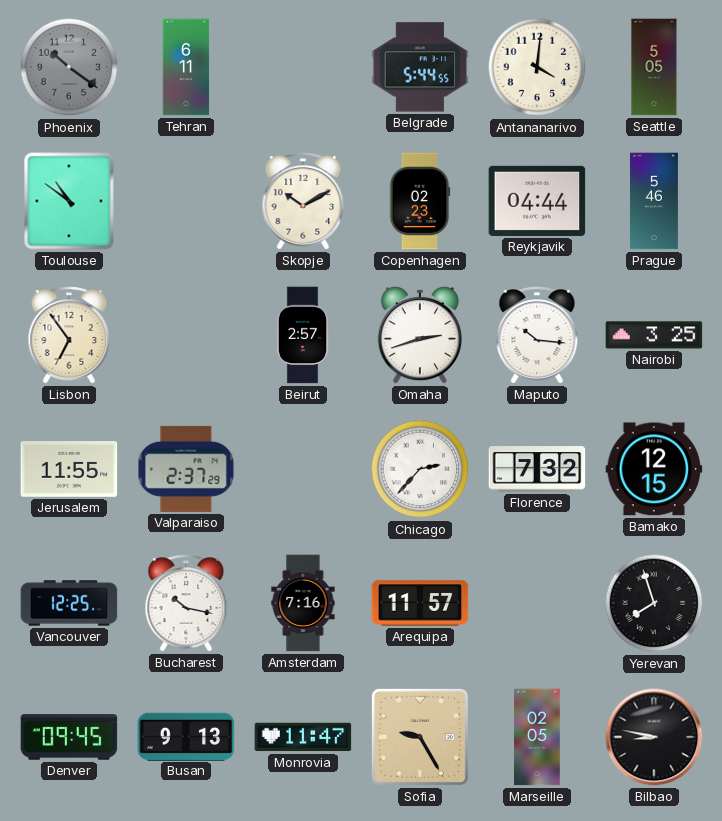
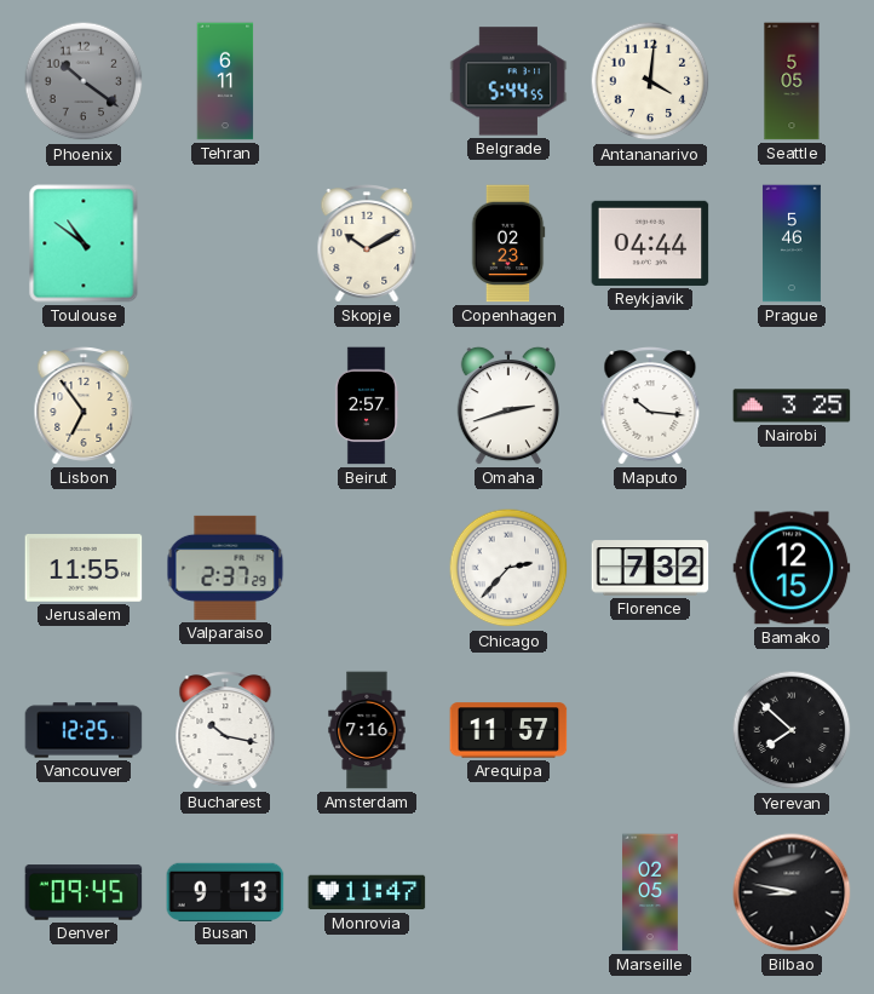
Yerevan: 7:57 -> 7:52 (792, 730)
Sofia: 9:25 -> none (420, 737)
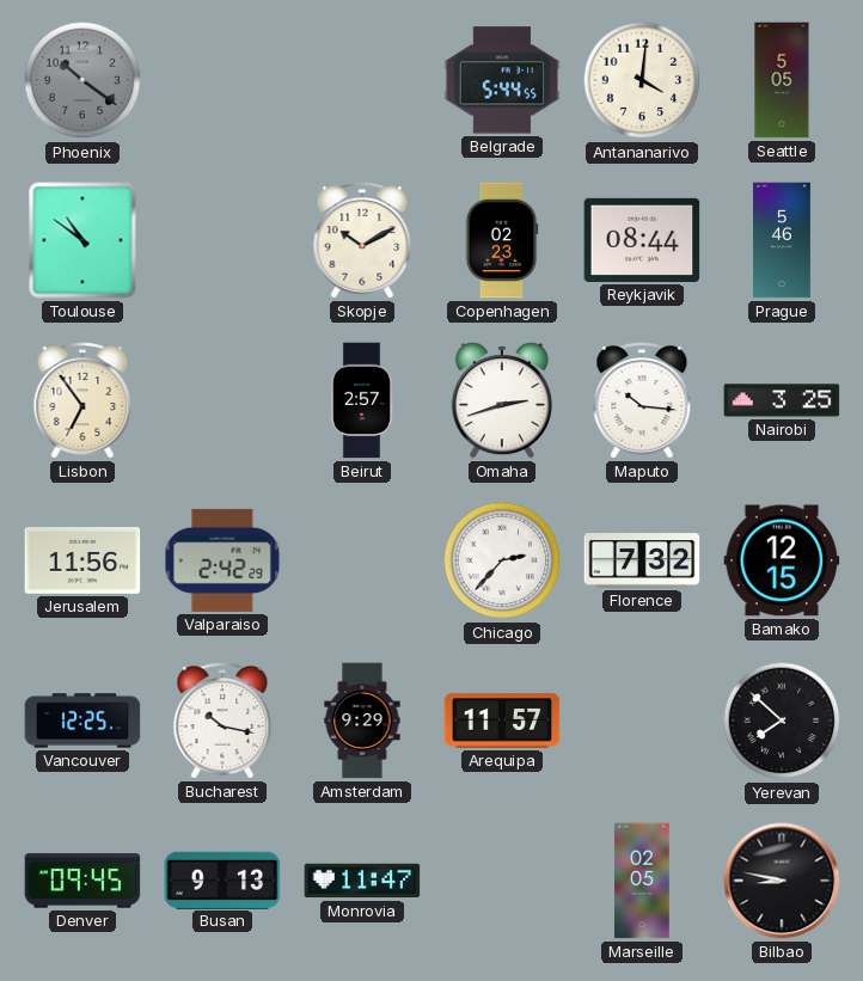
Tehran: 6:11 -> none (225, 81)
Reykjavik: 04:44 -> 08:44 (642, 240)
Jerusalem: 11:55 -> 11:56 (82, 562)
Valparaiso: 2:37 -> 2:42 (222, 560)
Amsterdam: 7:16 -> 9:29 (362, 721)
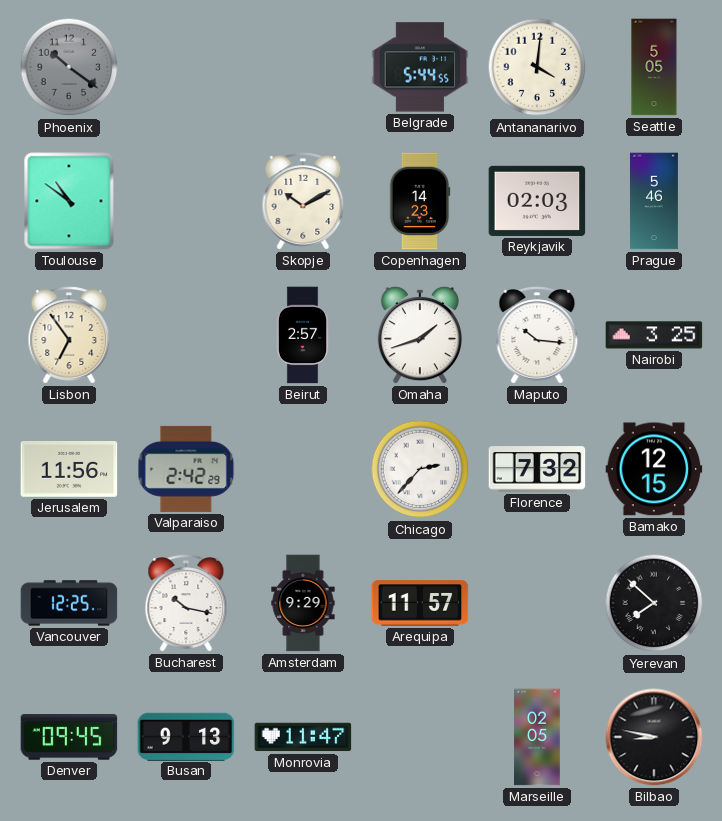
Copenhagen: 02:23 -> 14:23 (420, 201)
Reykjavik: 08:44 -> 02:03 (537, 201)
Omaha: 2:42 -> 1:42 (420, 335)
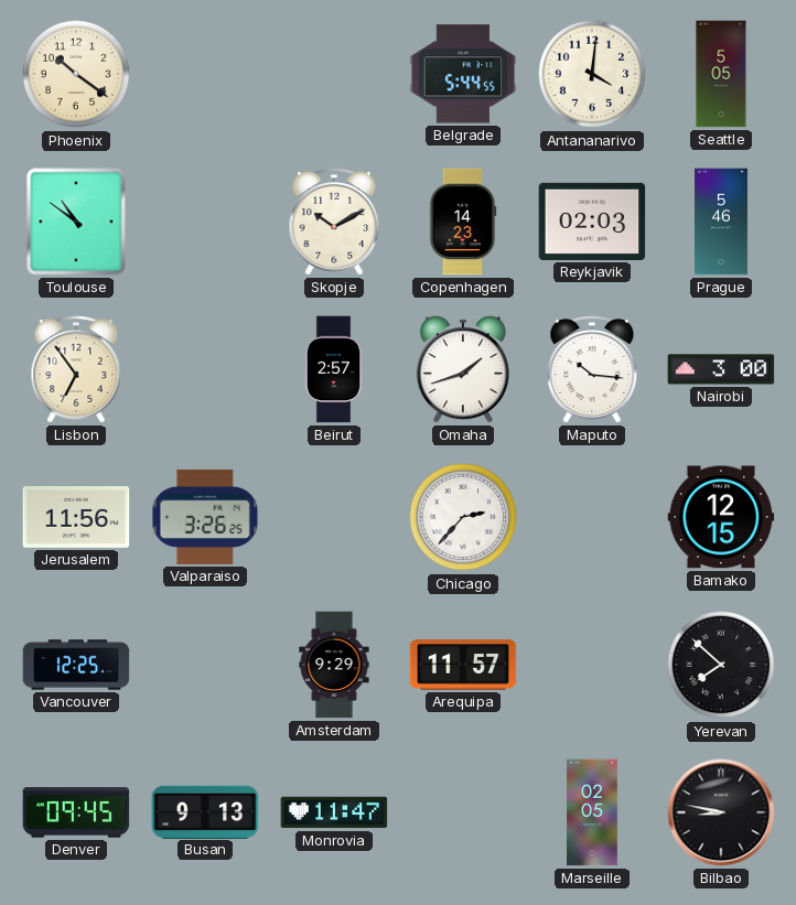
Phoenix dial: grey -> cream (76, 74)
Nairobi: 3:25 -> 3:00 (721, 369)
Valparaiso: 2:42 -> 3:26 (205, 517)
Florence: 7:32 -> none (537, 469)
Bucharest: 10:17 -> none (186, 603)
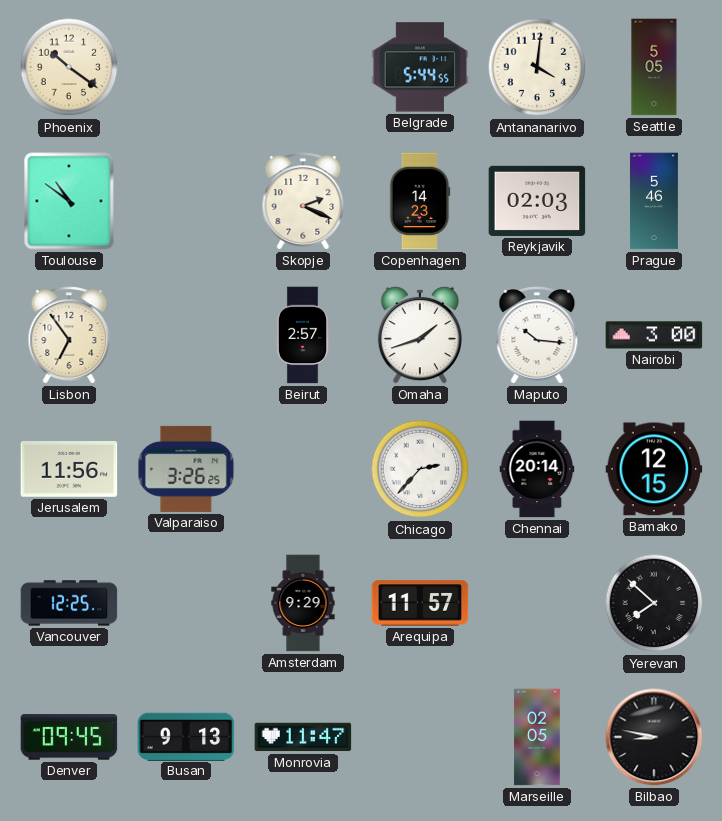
Skopje: 10:10 -> 2:19 (303, 201)
Chennai: none -> 20:14 (537, 469)
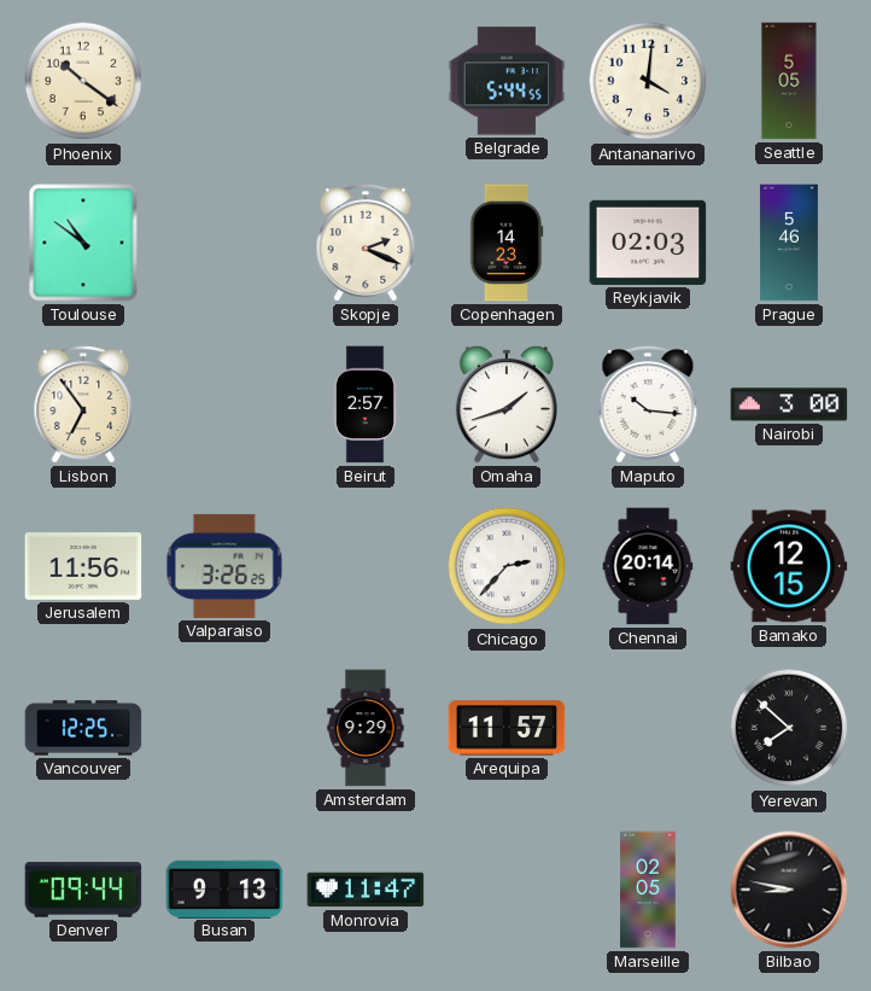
Denver: 09:45 -> 09:44 (83, 890)
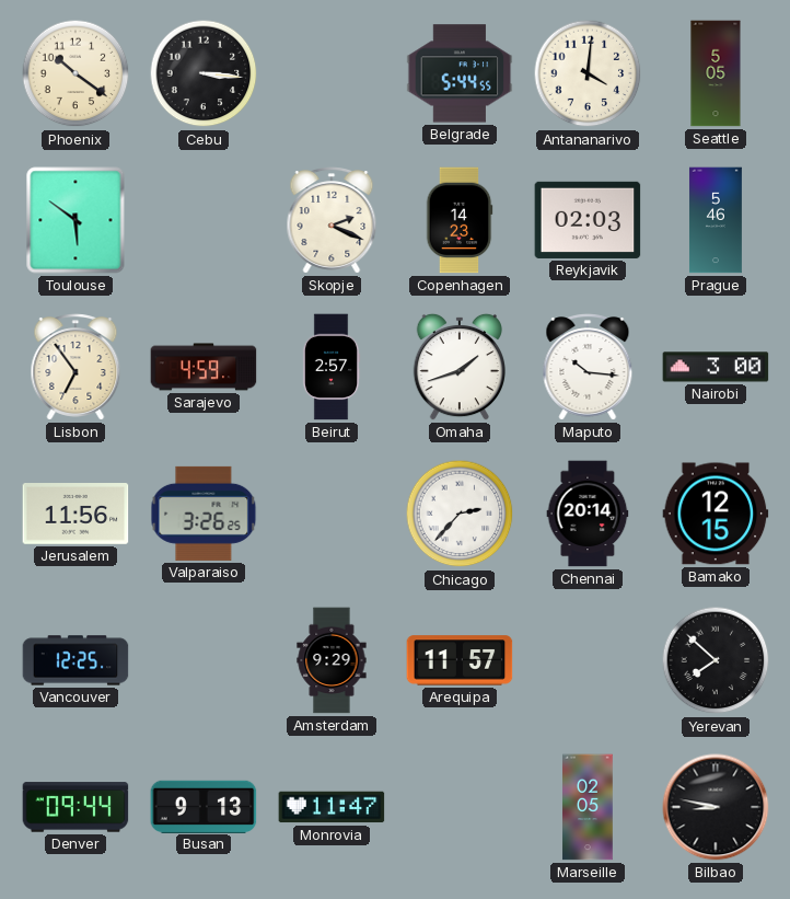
Cebu: none -> 3:16 (204, 73)
Toulouse: 10:51 -> 5:51 (75, 220)
Sarajevo: none -> 4:59 (204, 367)
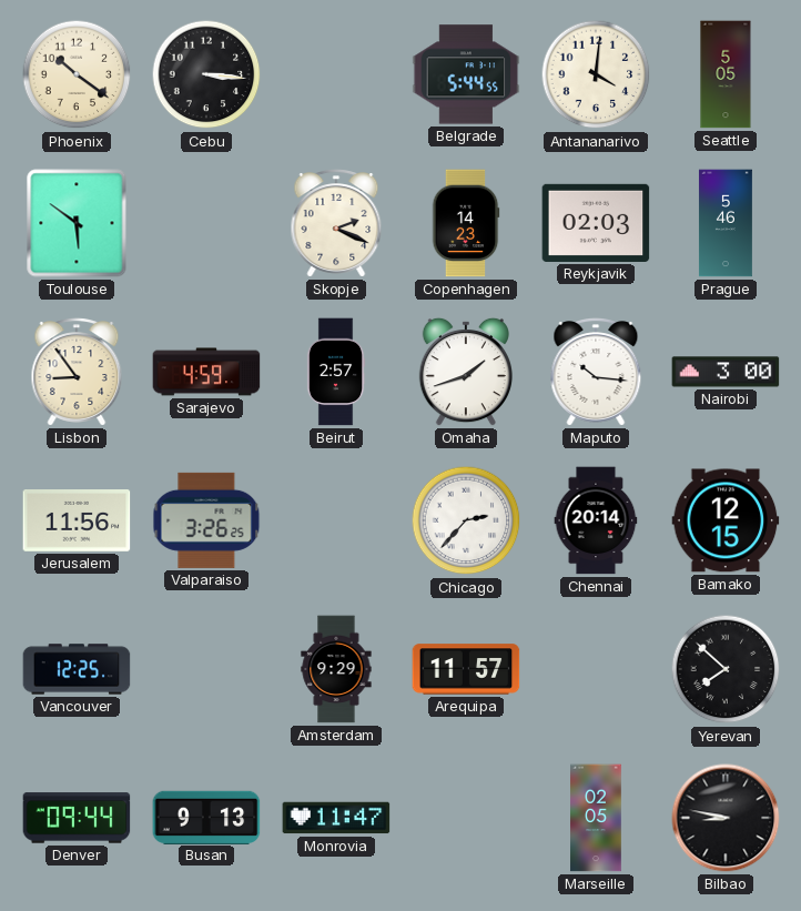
Lisbon: 6:54 -> 8:54 (77, 372)
